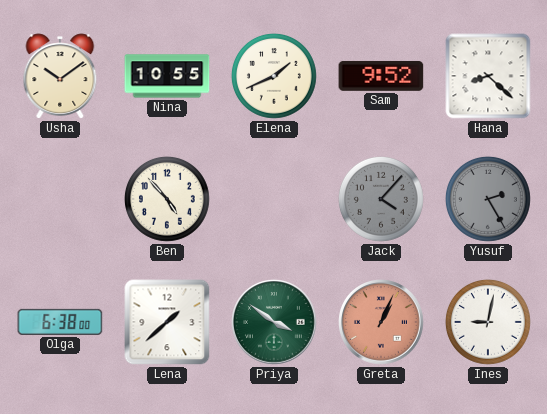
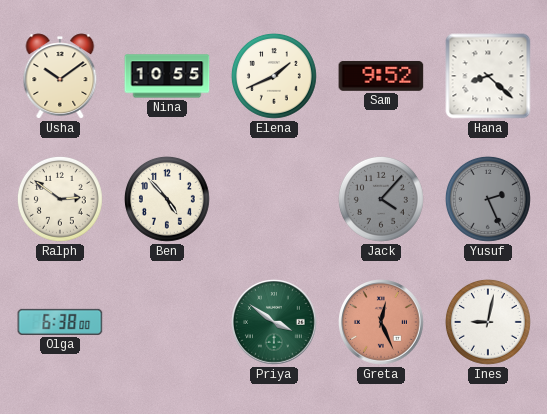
Ralph: none -> 2:51 (60, 199)
Yusuf: 2:25 -> 2:26 (488, 199)
Lena: 1:38 -> none (167, 322)
Greta: 1:04 -> 12:26 (381, 322)
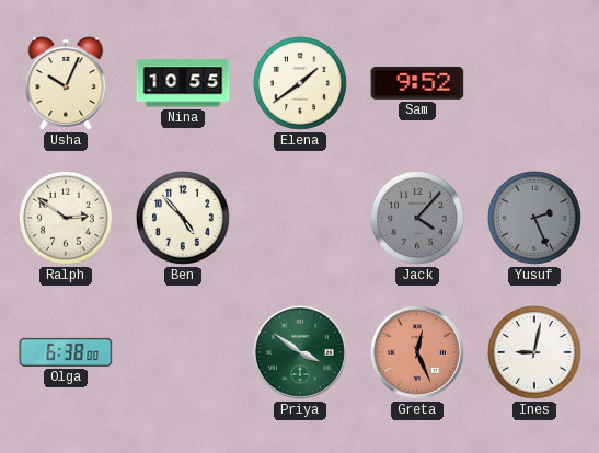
Usha: 10:09 -> 10:04 (66, 83)
Elena: 1:41 -> 1:39 (300, 83)
Hana: 8:22 -> none (488, 76)
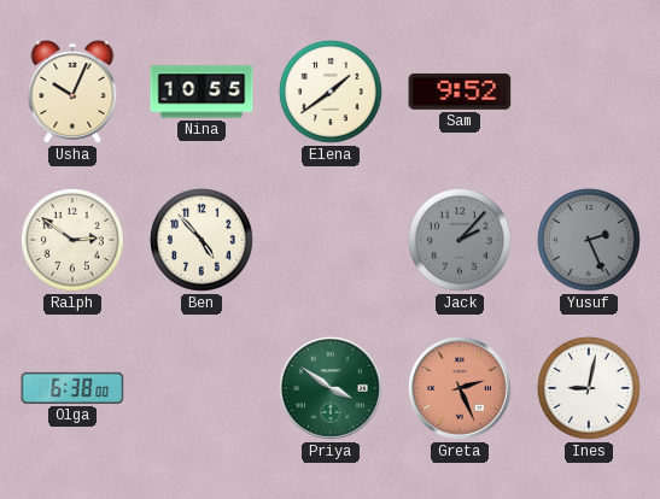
Jack: 4:07 -> 2:07 (460, 240)
Greta: 12:26 -> 2:26 (460, 388)
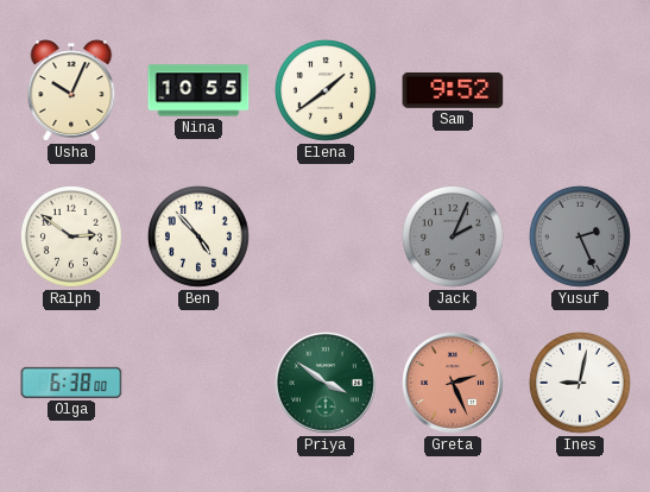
Jack: 2:07 -> 2:04 (453, 236)
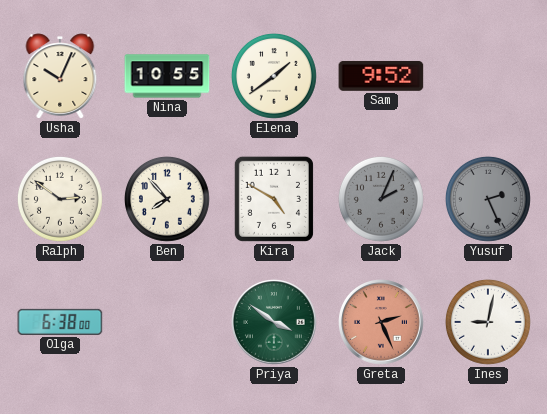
Ben: 4:53 -> 7:53 (167, 199)
Kira: none -> 4:50 (274, 199)
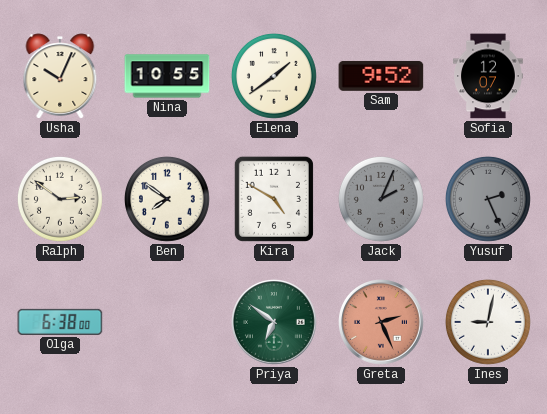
Sofia: none -> 12:07 (489, 76)
Ben: 7:53 -> 7:51 (167, 199)
Priya: 3:51 -> 6:51 (274, 322)
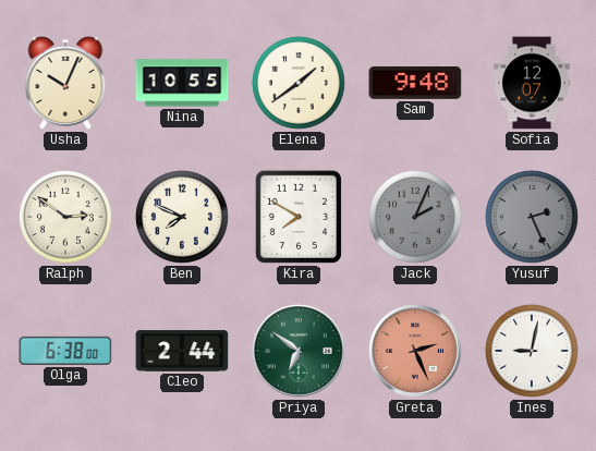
Sam: 9:52 -> 9:48 (415, 83)
Ben: 7:51 -> 7:49 (182, 217)
Kira: 4:50 -> 7:50 (299, 217)
Cleo: none -> 2:44 (182, 351)
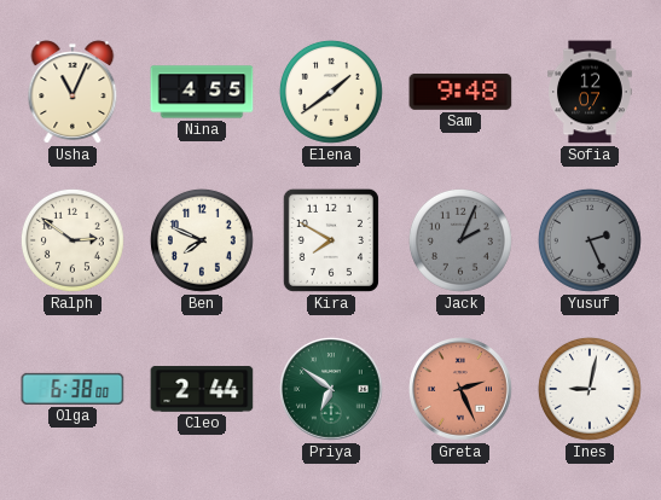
Usha: 10:04 -> 11:04 (73, 92)
Nina: 10:55 -> 4:55 (202, 92)
